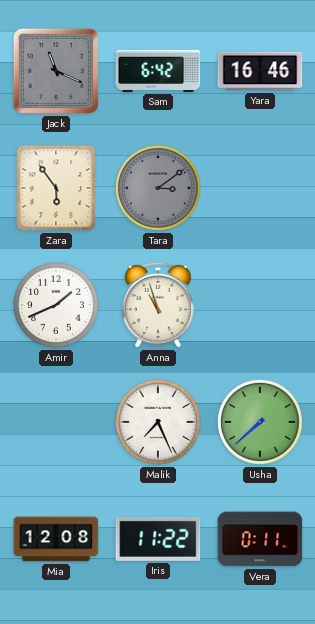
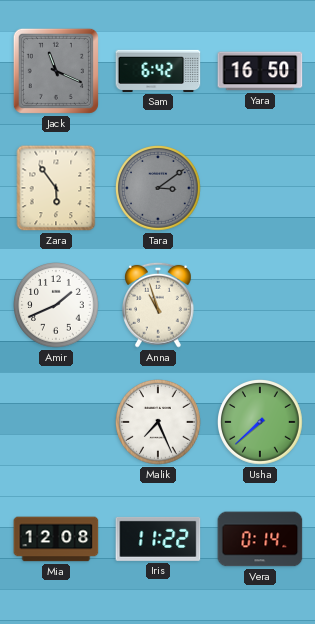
Yara: 16:46 -> 16:50 (260, 71)
Vera: 0:11 -> 0:14 (260, 539)
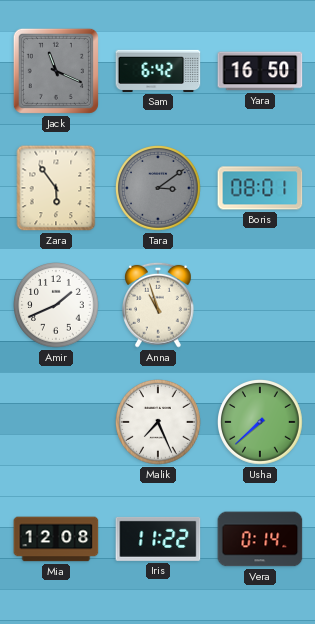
Boris: none -> 08:01 (260, 188)
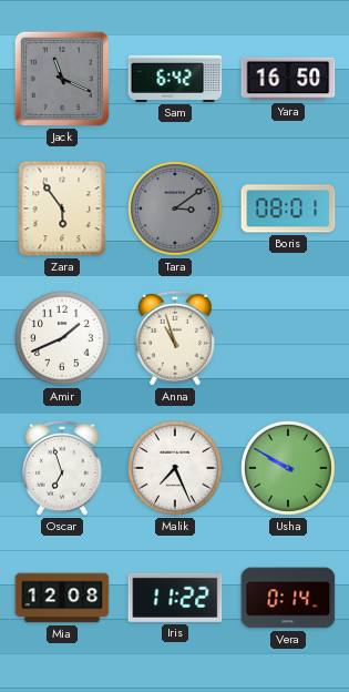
Oscar: none -> 6:57 (63, 468)
Usha: 7:38 -> 9:50 (289, 469)
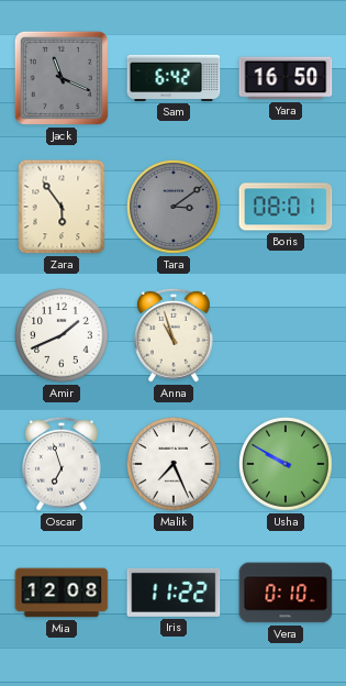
Vera: 0:14 -> 0:10 (286, 593)
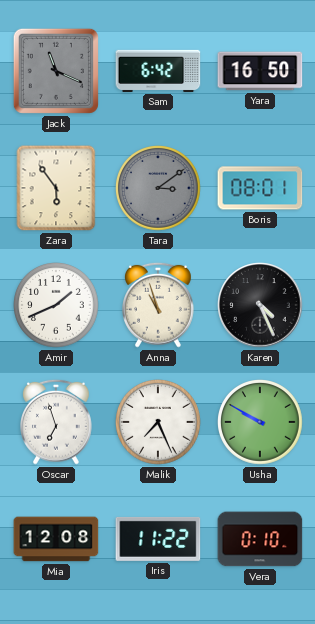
Karen: none -> 4:26 (260, 305)
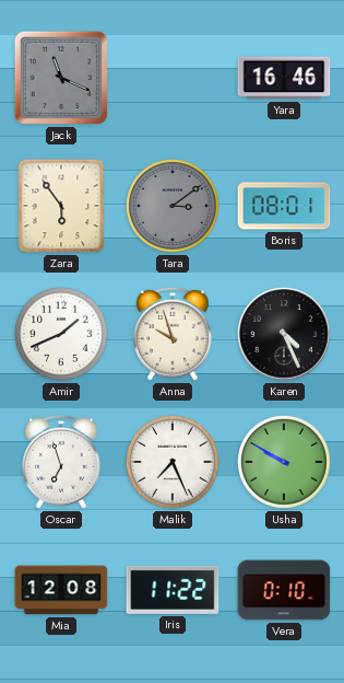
Sam: 6:42 -> none (158, 71)
Yara: 16:50 -> 16:46 (284, 78)
Anna: 10:57 -> 9:57 (174, 334)
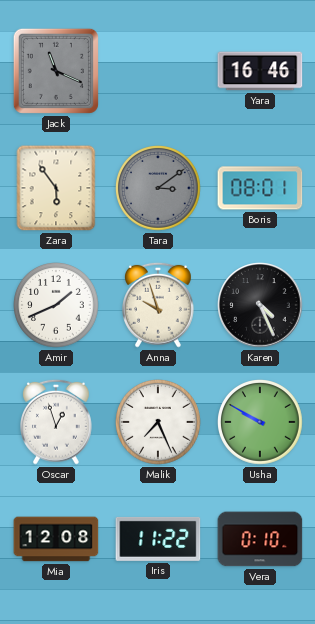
Oscar: 6:57 -> 12:57 (57, 422)
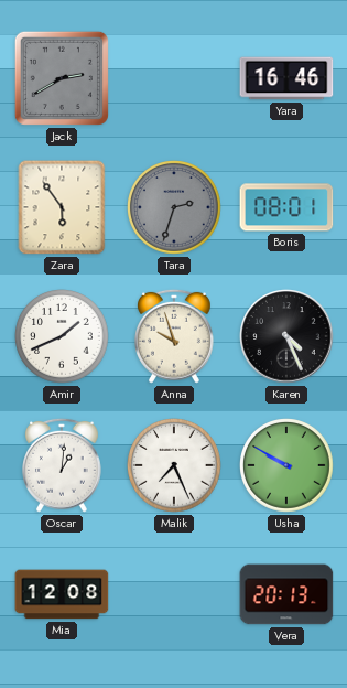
Jack: 11:19 -> 2:40 (62, 78)
Tara: 3:09 -> 2:33 (175, 208)
Oscar: 12:57 -> 1:01 (63, 465)
Iris: 11:22 -> none (158, 539)
Vera: 0:10 -> 20:13 (286, 594)
